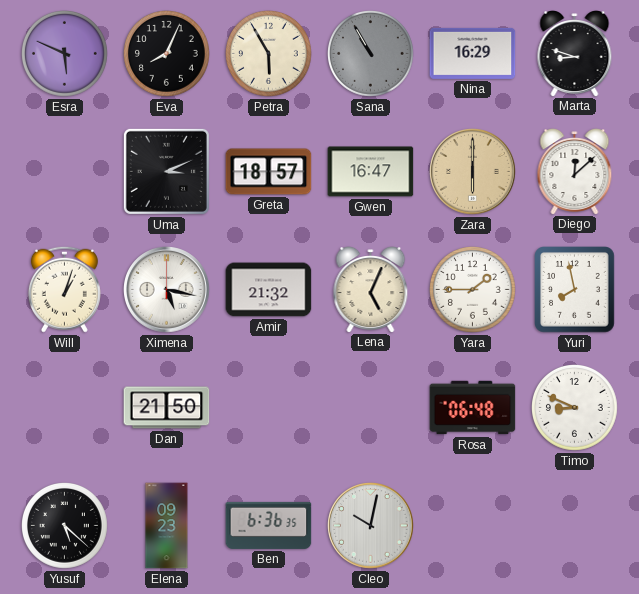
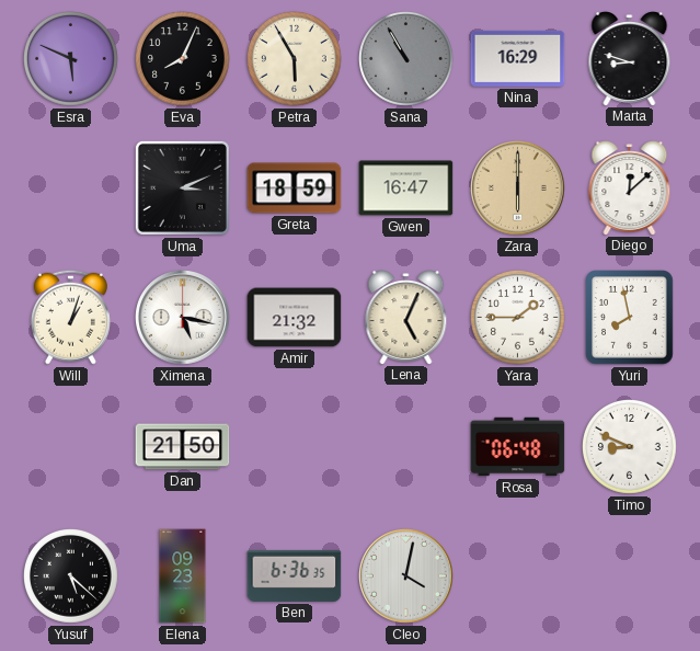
Greta: 18:57 -> 18:59 (295, 189)
Cleo: 10:02 -> 4:02 (406, 576)
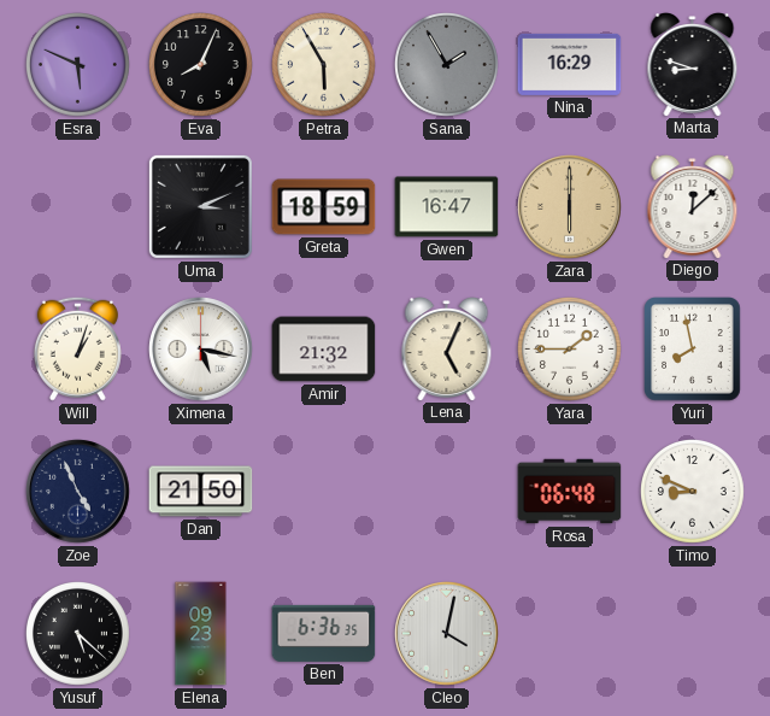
Sana: 10:55 -> 1:55 (447, 65)
Zoe: none -> 4:56 (78, 492)
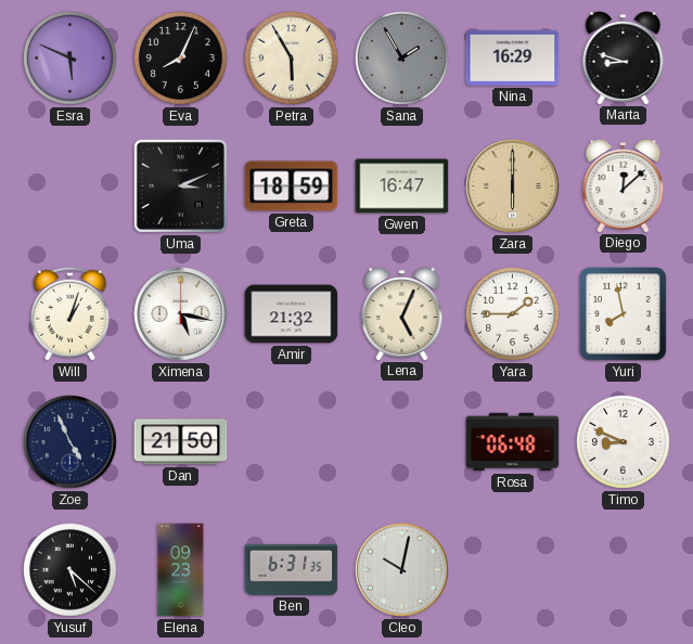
Ben: 6:36 -> 6:31 (292, 569)
Cleo: 4:02 -> 10:02 (402, 570)
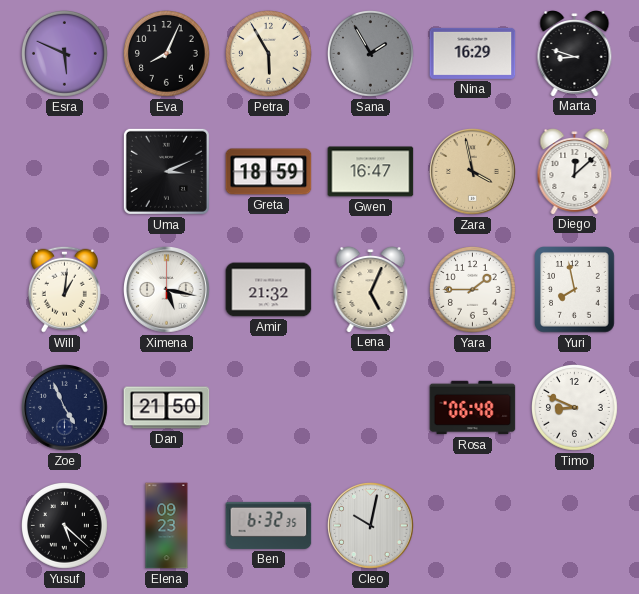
Zara: 6:00 -> 3:58 (473, 172)
Will: 1:03 -> 1:01 (64, 289)
Ben: 6:31 -> 6:32 (269, 525)
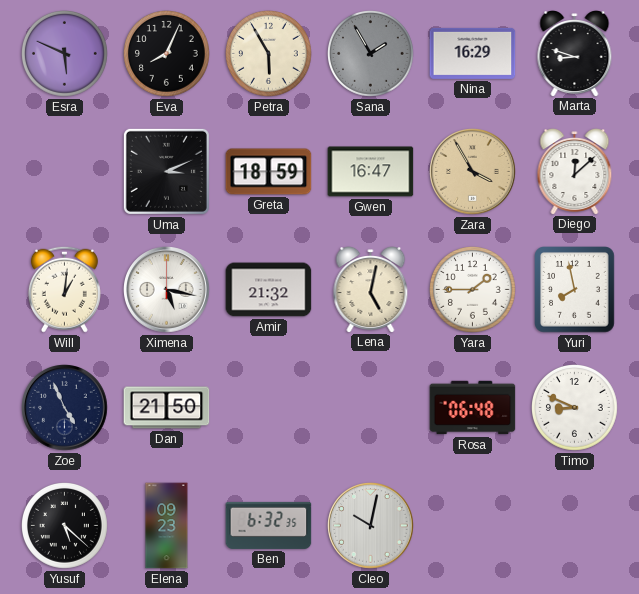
Zara: 3:58 -> 3:55 (473, 172)
Lena: 5:04 -> 5:02 (371, 290)
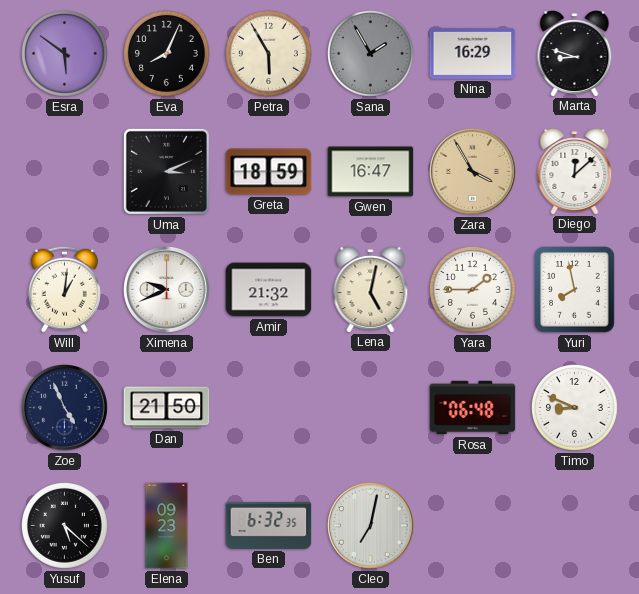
Esra: 5:49 -> 5:51 (65, 54)
Ximena: 5:17 -> 9:41 (167, 290)
Cleo: 10:02 -> 7:02 (371, 526)
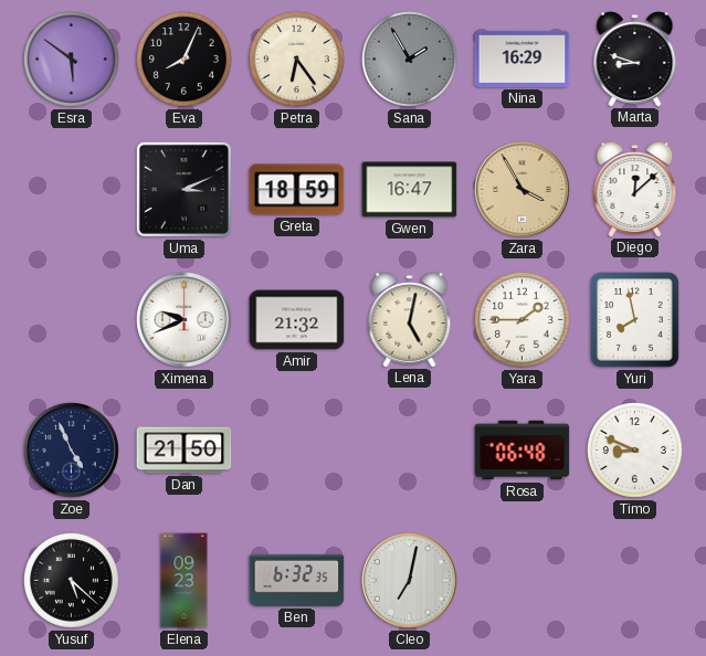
Petra: 5:55 -> 6:24 (297, 60)
Will: 1:01 -> none (64, 289)
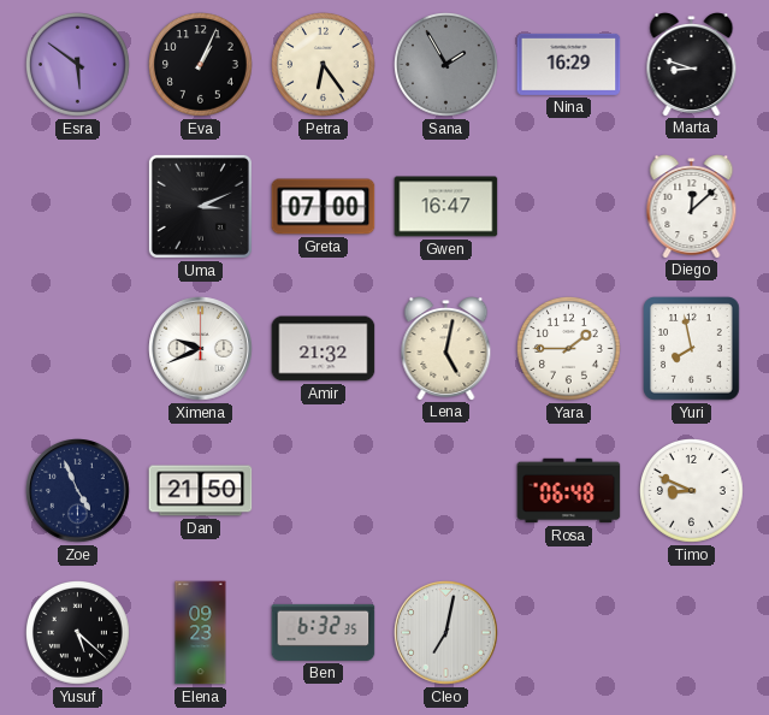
Eva: 8:04 -> 1:04 (201, 65)
Greta: 18:59 -> 07:00 (324, 207)
Zara: 3:55 -> none (523, 190)
